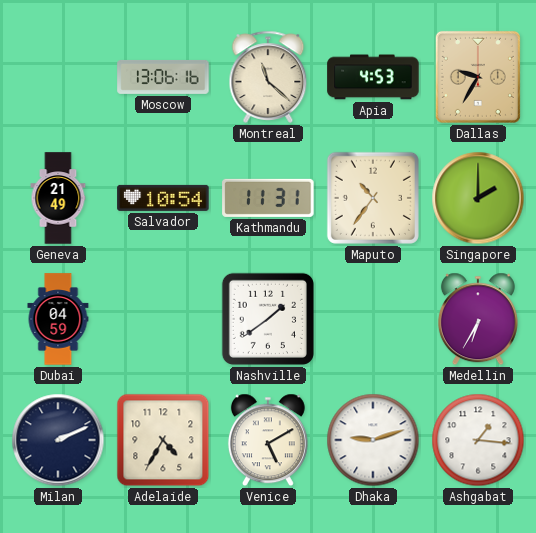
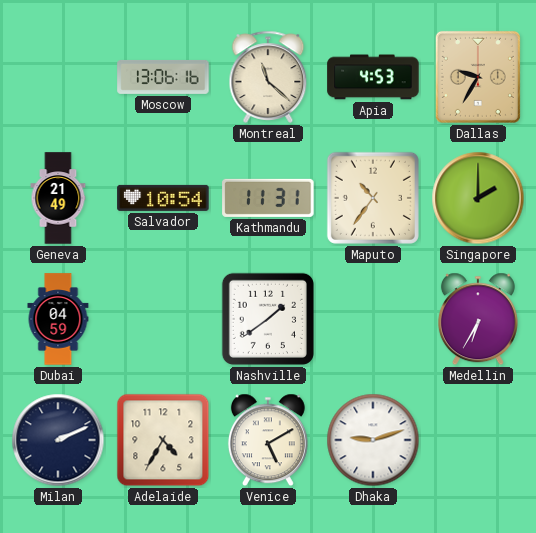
Ashgabat: 1:16 -> none (478, 440)
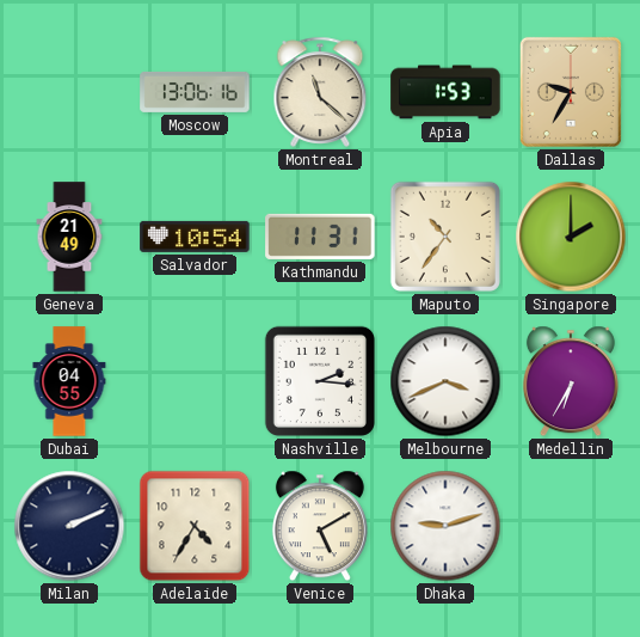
Apia: 4:53 -> 1:53 (445, 92)
Dubai: 04:59 -> 04:55 (69, 381)
Nashville: 1:39 -> 2:16 (320, 381)
Melbourne: none -> 3:41 (445, 381)
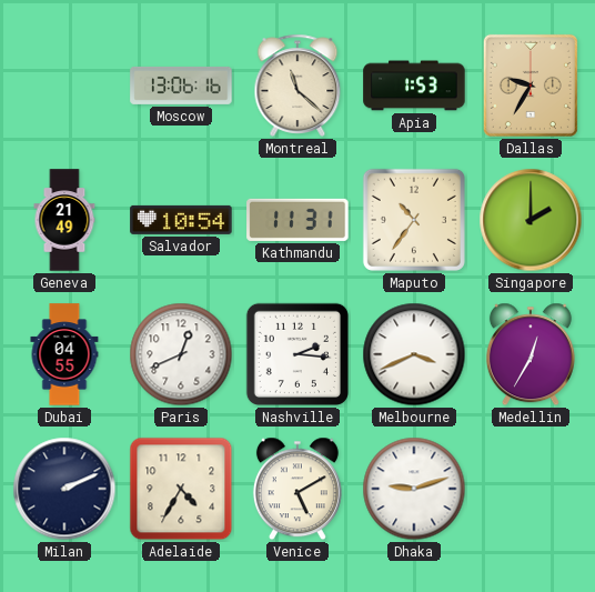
Paris: none -> 12:41 (181, 354)
Medellin: 6:35 -> 12:35 (531, 354)
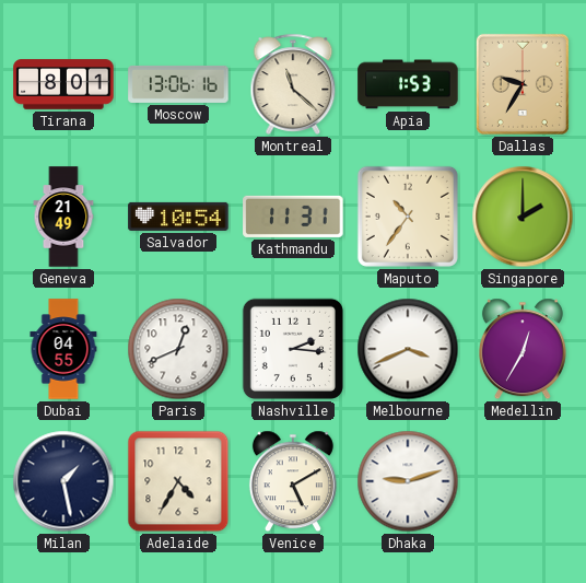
Tirana: none -> 8:01 (63, 84)
Milan: 2:11 -> 1:28 (63, 481)
